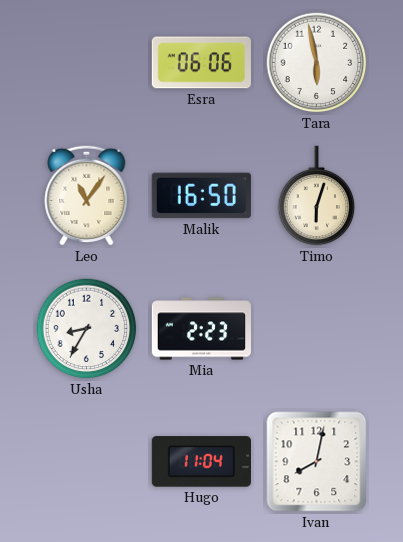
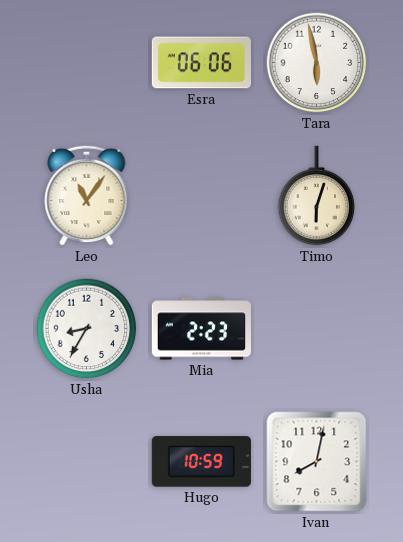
Malik: 16:50 -> none (201, 196)
Hugo: 11:04 -> 10:59 (201, 462)
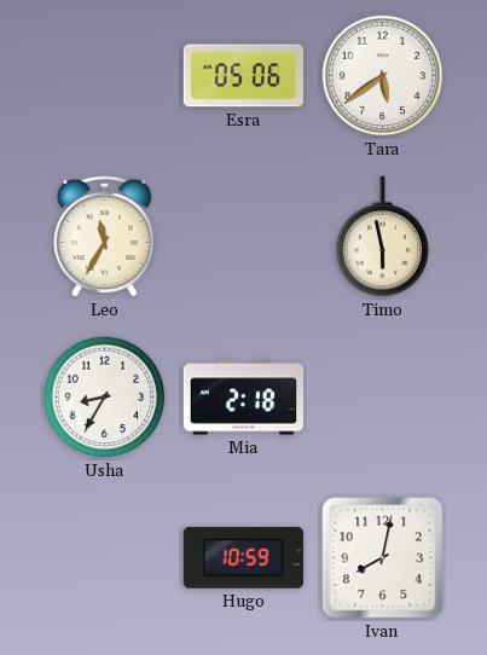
Esra: 06:06 -> 05:06 (243, 76)
Tara: 5:58 -> 5:39 (383, 76)
Leo: 11:06 -> 11:35 (105, 236)
Timo: 6:03 -> 5:58 (383, 237)
Mia: 2:23 -> 2:18 (243, 398)
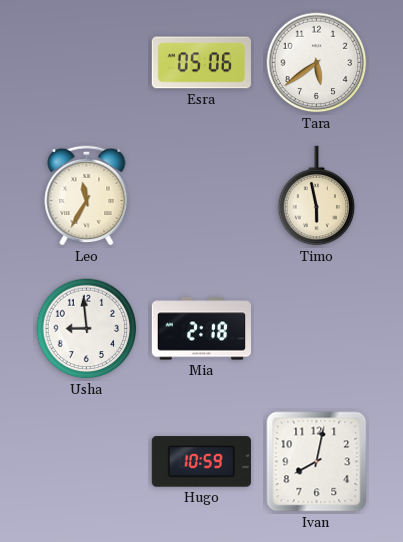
Usha: 8:35 -> 8:59 (87, 329)
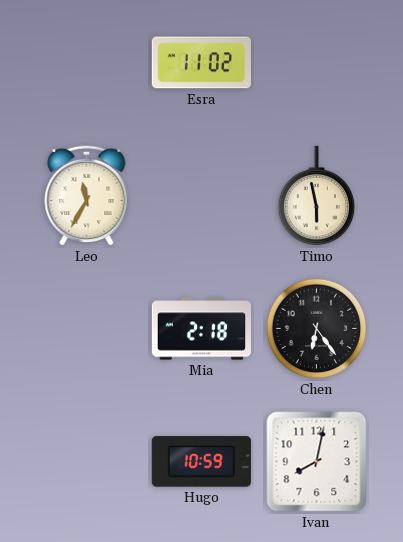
Esra: 05:06 -> 11:02 (201, 63)
Tara: 5:39 -> none (317, 63)
Usha: 8:59 -> none (87, 329)
Chen: none -> 6:24 (317, 329)
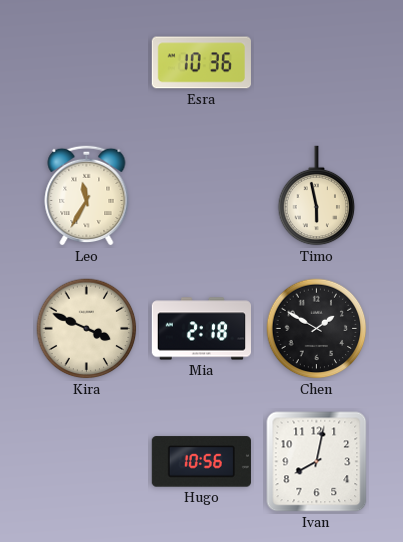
Esra: 11:02 -> 10:36 (201, 63)
Kira: none -> 3:49 (87, 329)
Chen: 6:24 -> 1:50 (317, 329)
Hugo: 10:59 -> 10:56 (201, 462)
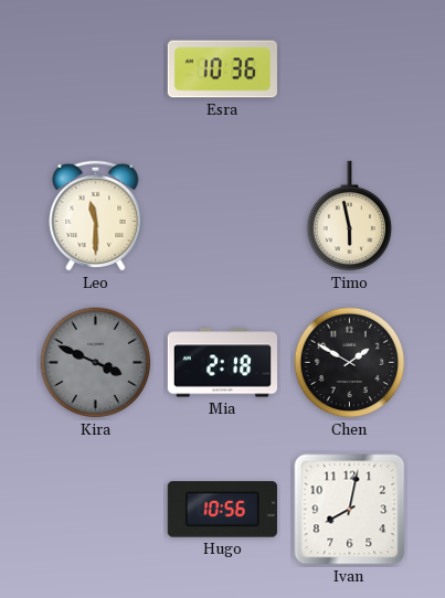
Leo: 11:35 -> 11:30 (96, 215)
Kira dial: cream -> grey (96, 363)
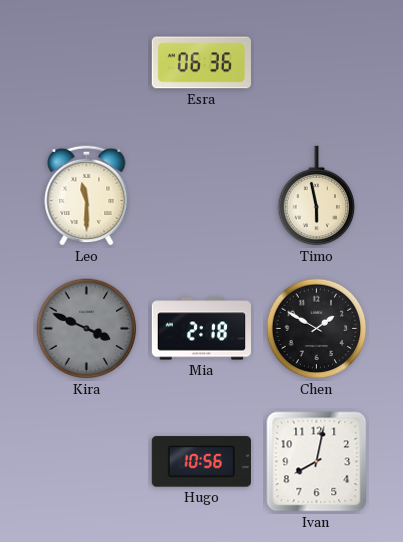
Esra: 10:36 -> 06:36 (201, 63)
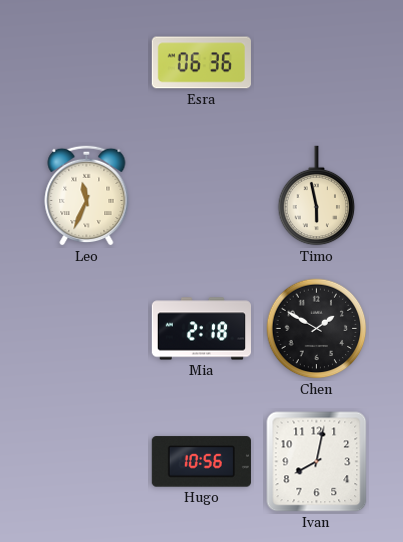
Leo: 11:30 -> 11:34 (87, 195)
Kira: 3:49 -> none (87, 329)
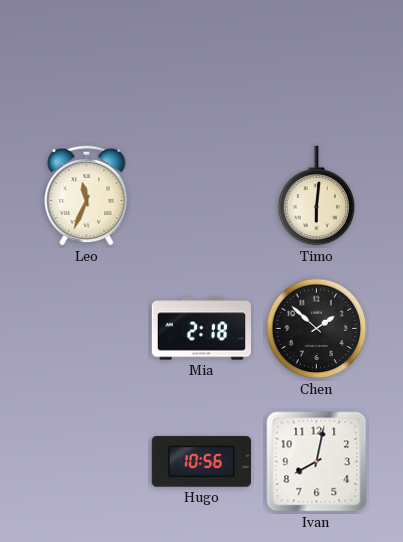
Esra: 06:36 -> none (201, 63)
Timo: 5:58 -> 6:01 (317, 196)
Chen: 1:50 -> 1:52 (317, 329)
